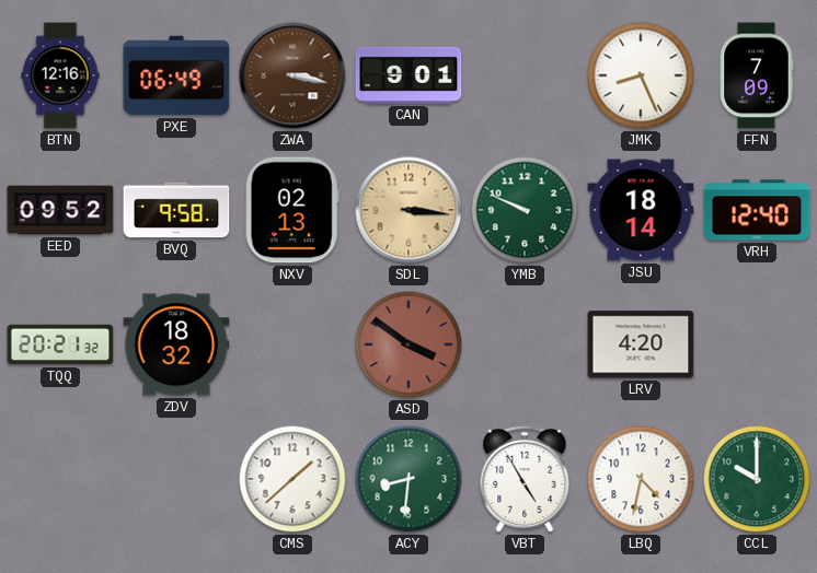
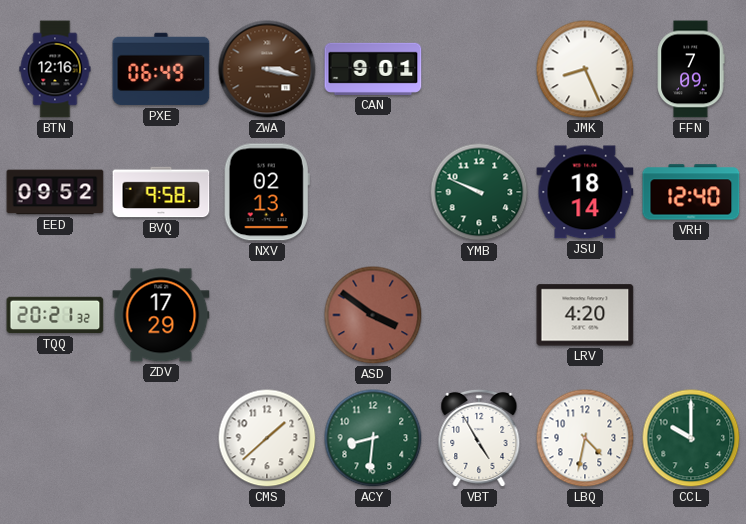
SDL: 3:16 -> none (408, 210)
ZDV: 18:32 -> 17:29 (161, 315)
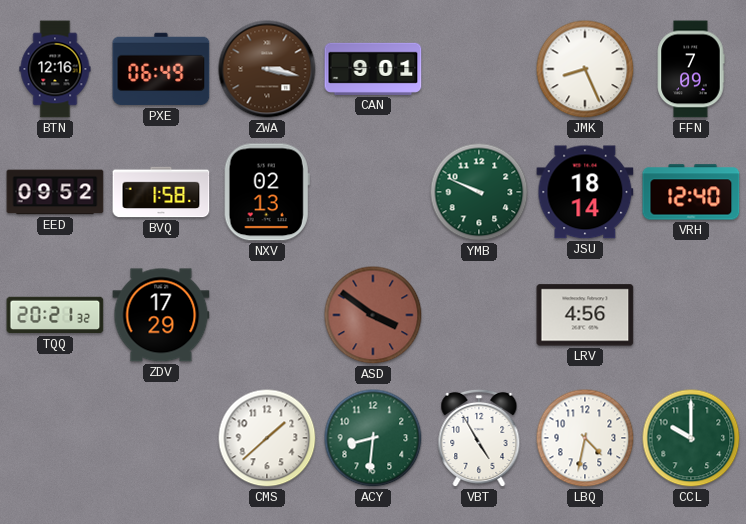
BVQ: 9:58 -> 1:58 (161, 192)
LRV: 4:20 -> 4:56 (585, 315)
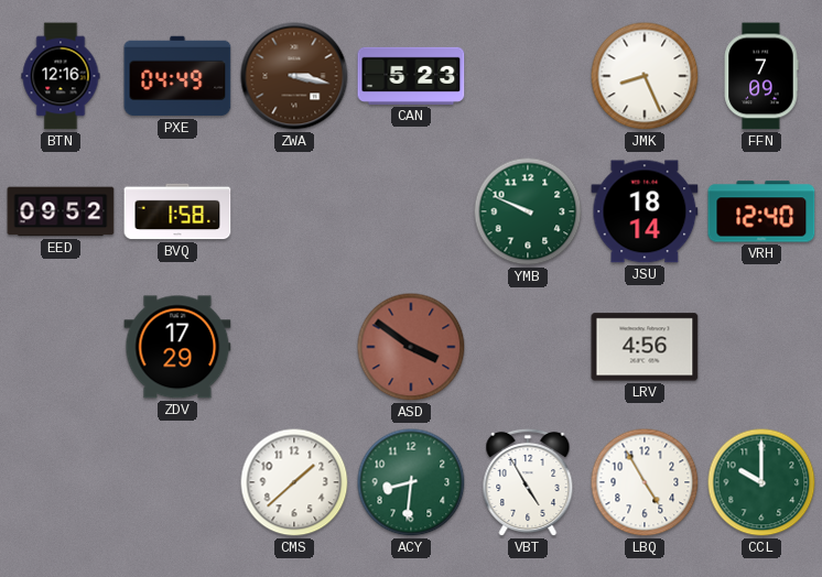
PXE: 06:49 -> 04:49 (177, 76)
CAN: 9:01 -> 5:23 (411, 76)
NXV: 02:13 -> none (267, 192)
TQQ: 20:21 -> none (55, 315)
LBQ: 4:32 -> 4:55 (645, 482)
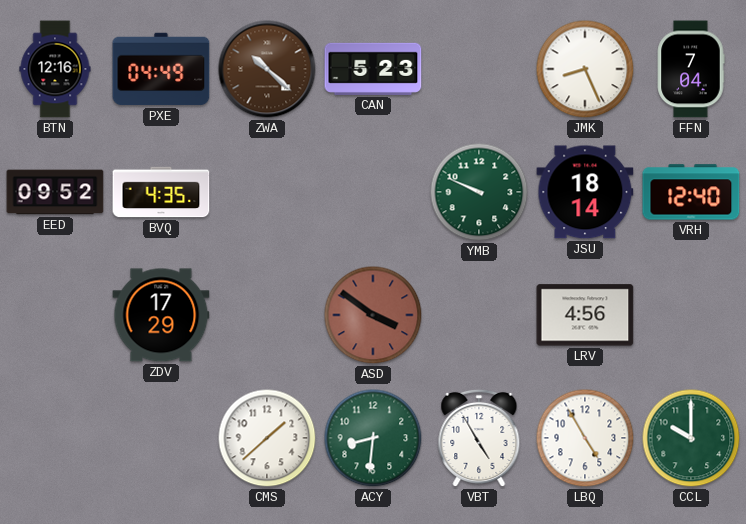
ZWA: 3:17 -> 10:22 (267, 69)
FFN: 7:09 -> 7:04 (691, 69)
BVQ: 1:58 -> 4:35 (161, 192)
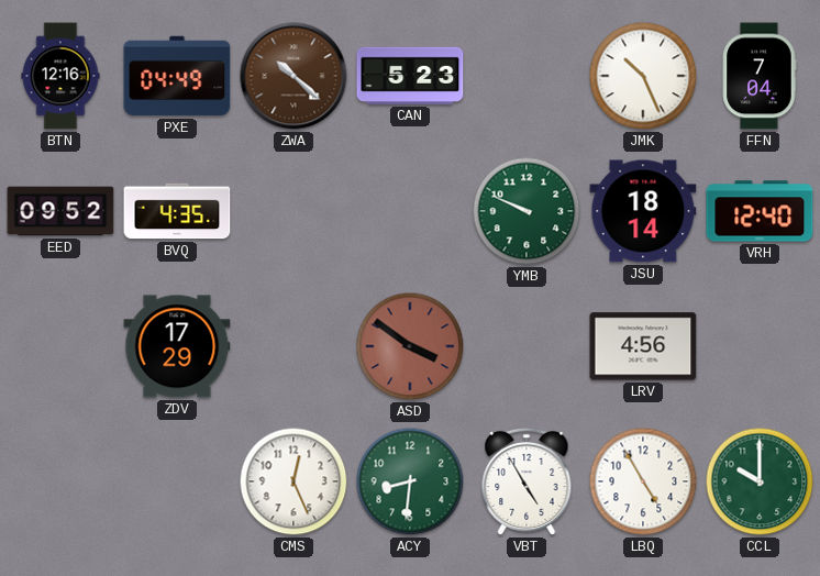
JMK: 8:26 -> 10:26 (643, 76)
CMS: 1:38 -> 12:26 (293, 481)
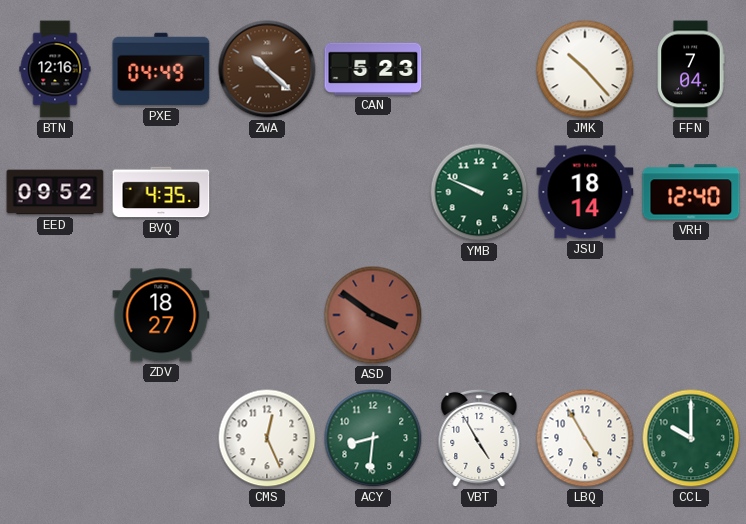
JMK: 10:26 -> 10:23 (585, 69)
ZDV: 17:29 -> 18:27 (161, 315)
LRV: 4:56 -> none (643, 346)
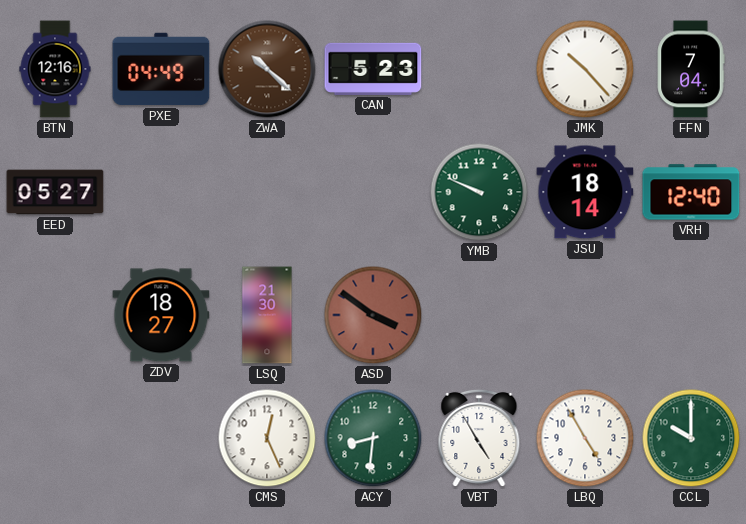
EED: 09:52 -> 05:27 (55, 192)
BVQ: 4:35 -> none (161, 192)
LSQ: none -> 21:30 (267, 315)
